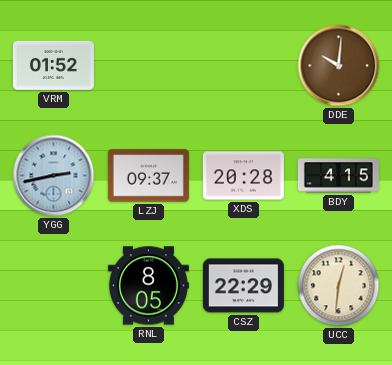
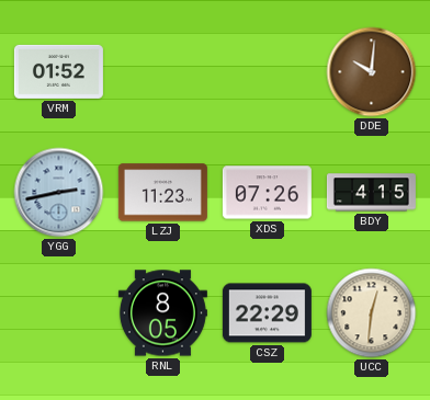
LZJ: 09:37 -> 11:23 (162, 193)
XDS: 20:28 -> 07:26 (267, 193)
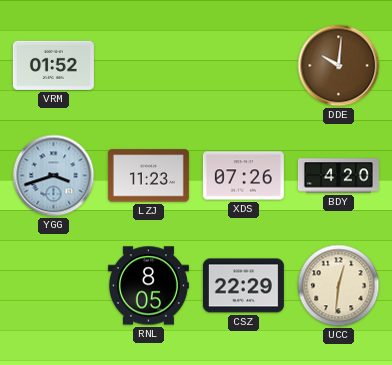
YGG: 2:43 -> 3:42 (54, 176)
BDY: 4:15 -> 4:20 (338, 176)
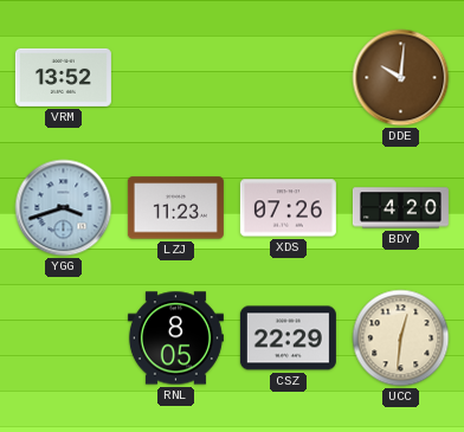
VRM: 01:52 -> 13:52 (63, 77)
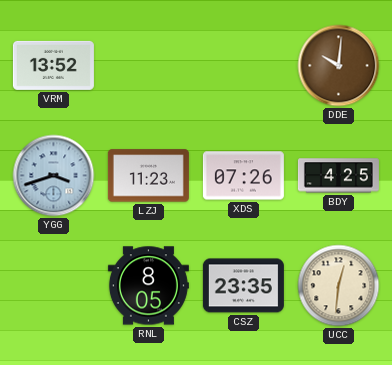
BDY: 4:20 -> 4:25 (338, 176)
CSZ: 22:29 -> 23:35 (243, 286)
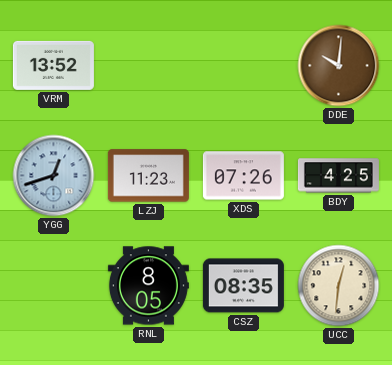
YGG: 3:42 -> 12:42 (54, 176)
CSZ: 23:35 -> 08:35 (243, 286)
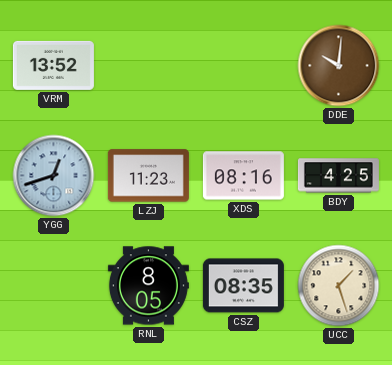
XDS: 07:26 -> 08:16 (243, 176)
UCC: 12:31 -> 1:27 (339, 286)
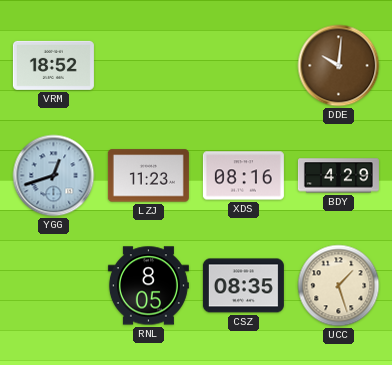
VRM: 13:52 -> 18:52 (53, 65)
BDY: 4:25 -> 4:29 (338, 176)
